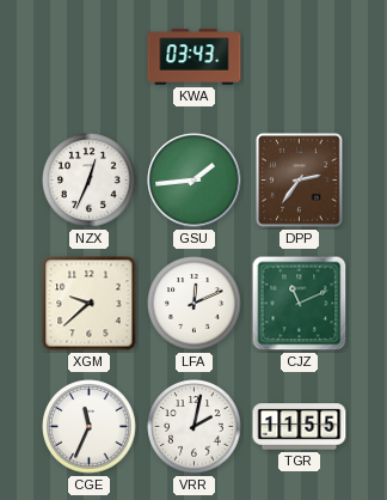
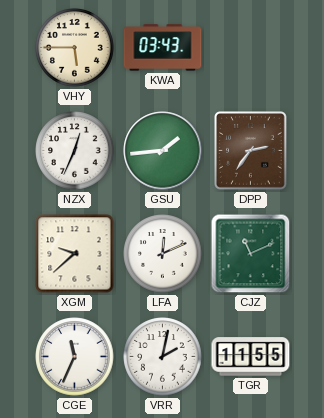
VHY: none -> 5:45 (75, 48)
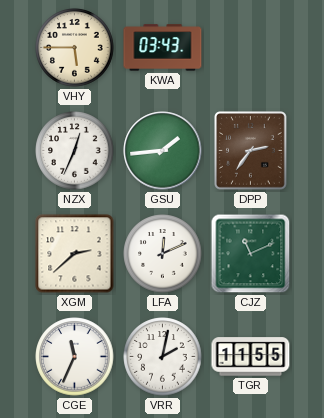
XGM: 9:38 -> 2:38 (75, 254)
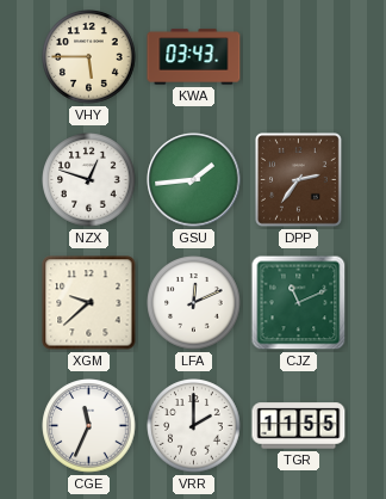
NZX: 12:34 -> 12:48 (89, 180)
XGM: 2:38 -> 9:38 (89, 303)
VRR: 2:02 -> 2:00 (194, 426)
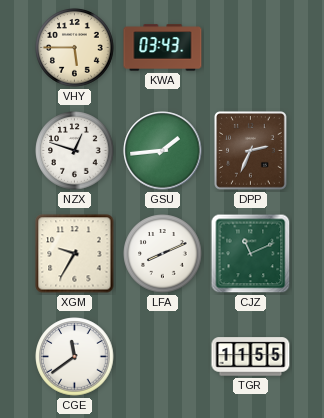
DPP: 2:36 -> 2:34 (251, 151)
XGM: 9:38 -> 9:35 (75, 254)
LFA: 12:11 -> 8:11 (163, 254)
CGE: 11:34 -> 11:39 (75, 357)
VRR: 2:00 -> none (194, 426)
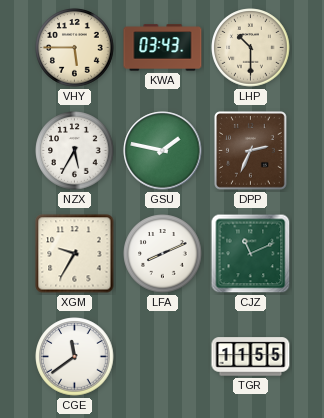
LHP: none -> 10:30 (251, 48)
NZX: 12:48 -> 5:35 (75, 151)
GSU: 1:44 -> 1:47 (163, 151)
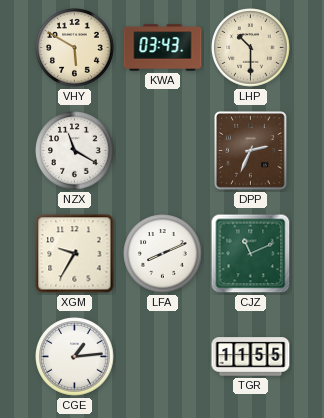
VHY: 5:45 -> 5:50 (75, 48)
NZX: 5:35 -> 11:20 (75, 151)
GSU: 1:47 -> none (163, 151)
CGE: 11:39 -> 1:14 (75, 357)
